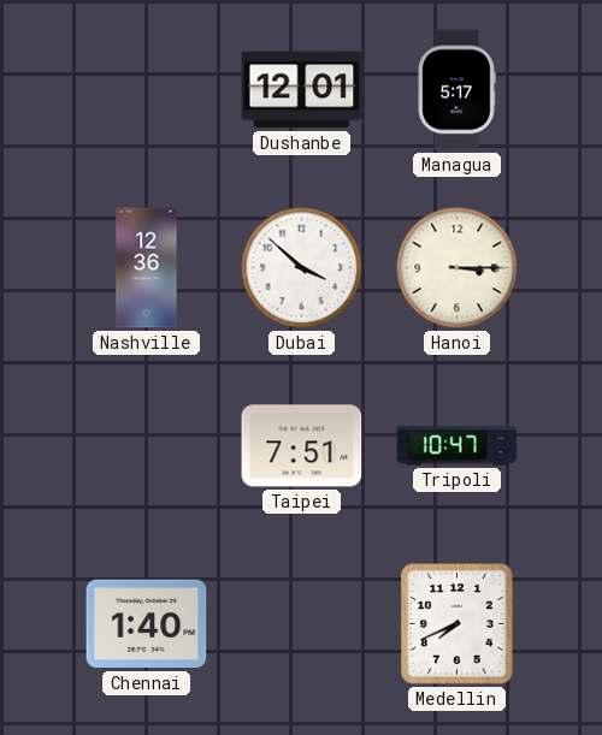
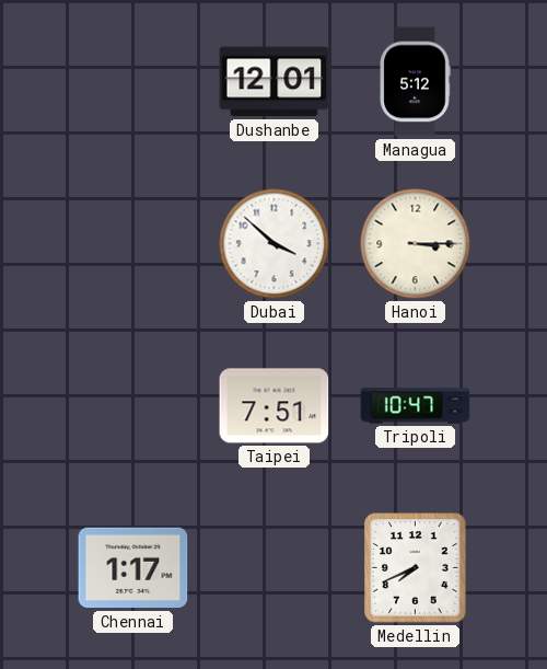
Managua: 5:17 -> 5:12 (415, 82)
Nashville: 12:36 -> none (147, 268)
Chennai: 1:40 -> 1:17 (133, 568)
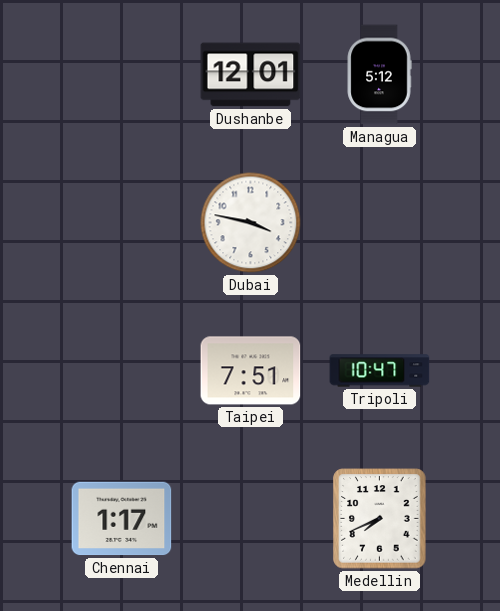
Dubai: 3:52 -> 3:47 (251, 223)
Hanoi: 3:15 -> none (416, 244)
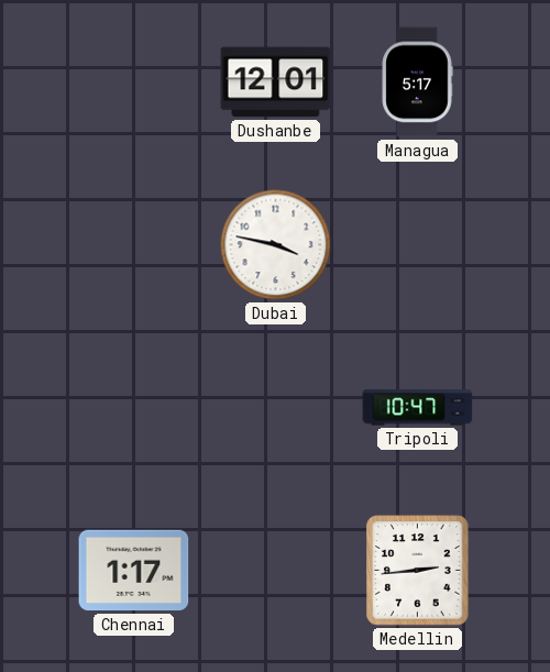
Managua: 5:12 -> 5:17 (417, 82)
Taipei: 7:51 -> none (251, 371)
Medellin: 7:41 -> 2:44 (418, 571)
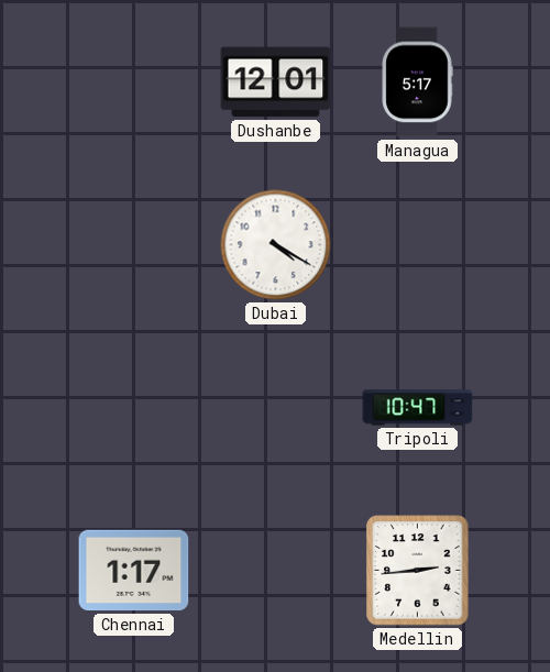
Dubai: 3:47 -> 4:20 (276, 245)
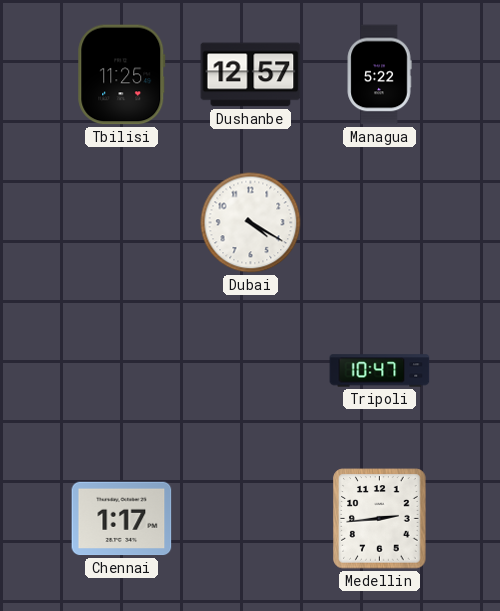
Tbilisi: none -> 11:25 (122, 75)
Dushanbe: 12:01 -> 12:57 (251, 75)
Managua: 5:17 -> 5:22 (379, 75)
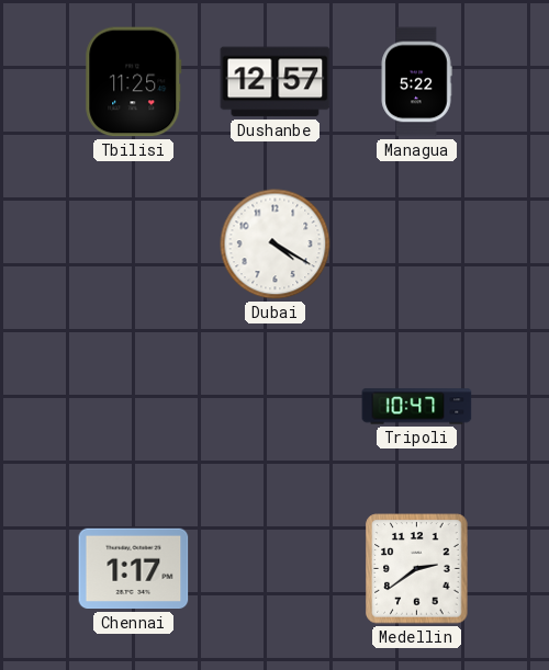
Medellin: 2:44 -> 2:39 (417, 569)
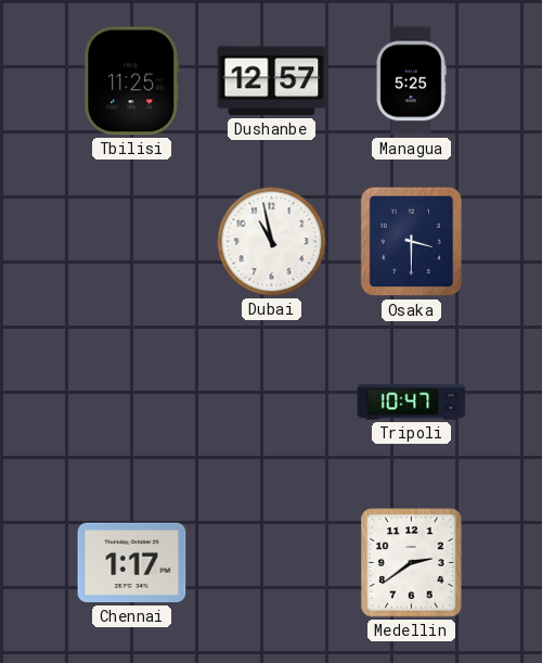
Managua: 5:22 -> 5:25 (411, 81)
Dubai: 4:20 -> 10:58 (272, 242)
Osaka: none -> 3:30 (412, 242)
